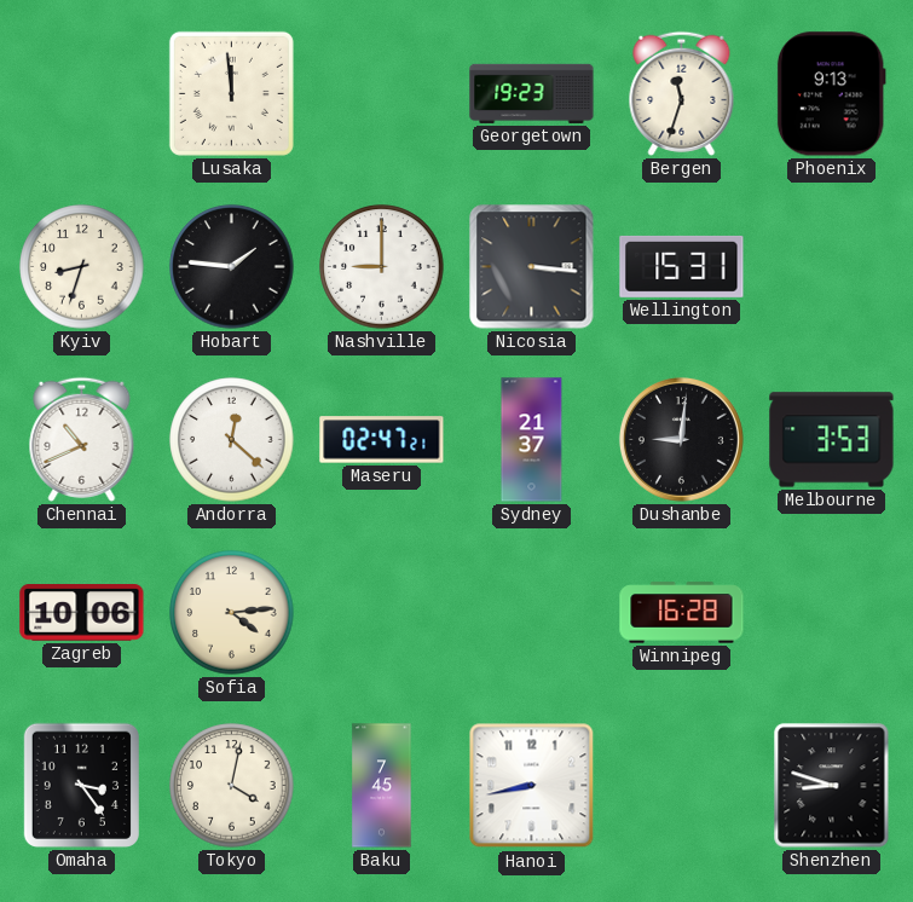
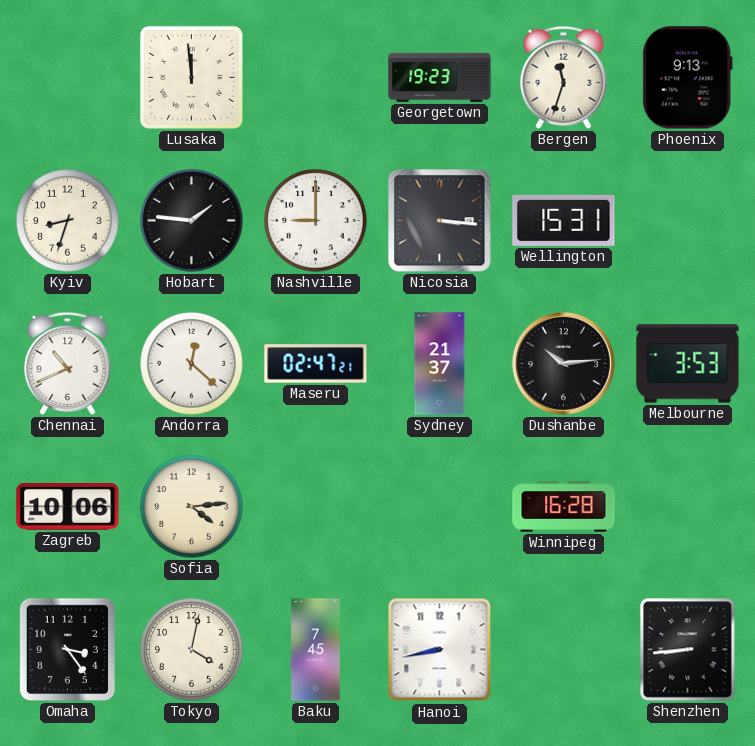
Dushanbe: 9:01 -> 10:14 (563, 363)
Shenzhen: 8:48 -> 8:44 (688, 650)
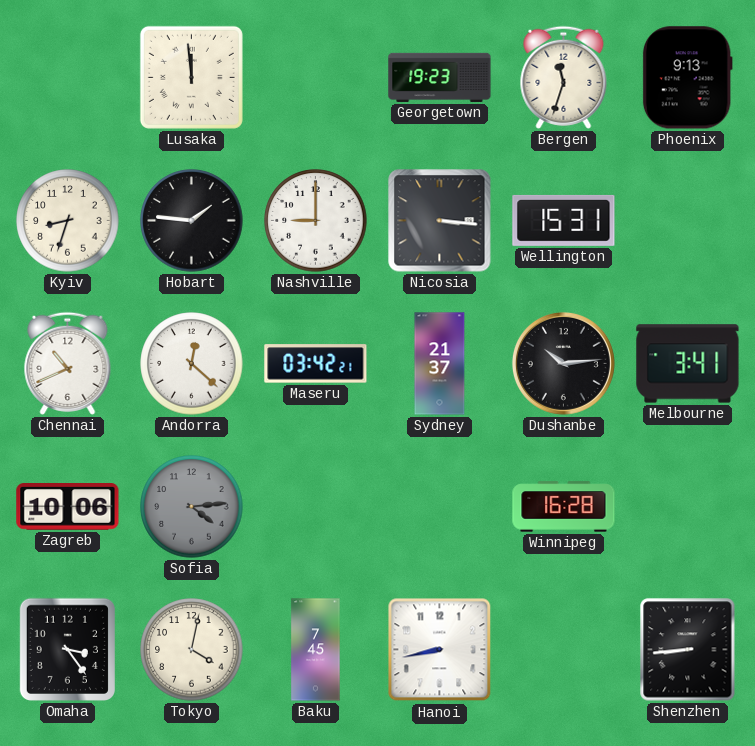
Maseru: 02:47 -> 03:42 (316, 364)
Melbourne: 3:53 -> 3:41 (688, 364)
Sofia dial: cream -> grey (192, 507)
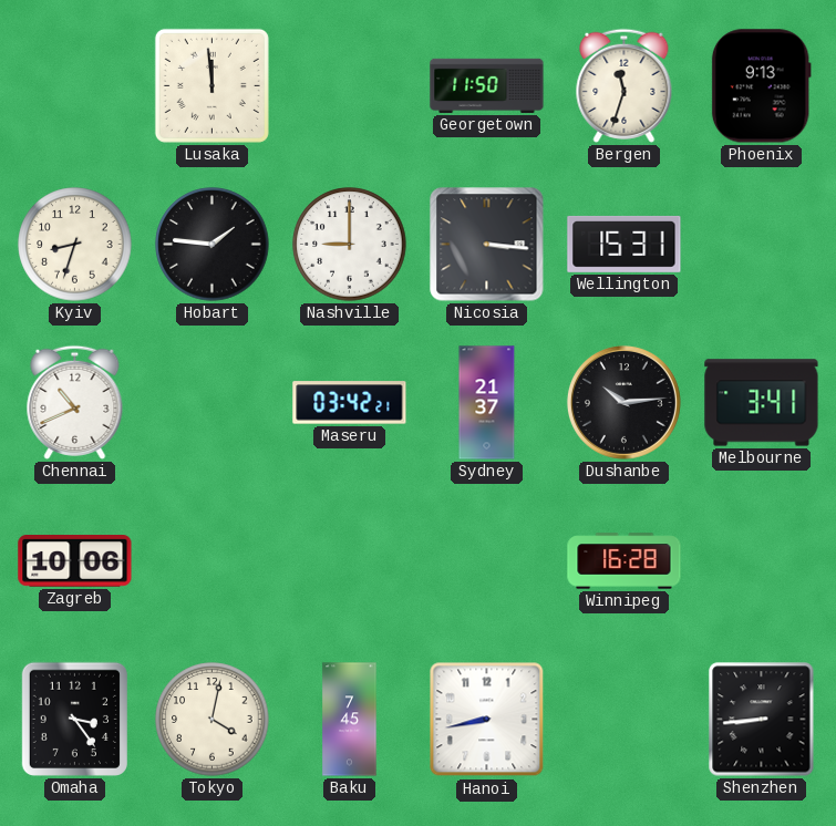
Georgetown: 19:23 -> 11:50 (487, 85)
Andorra: 12:22 -> none (192, 364)
Sofia: 4:14 -> none (192, 507)
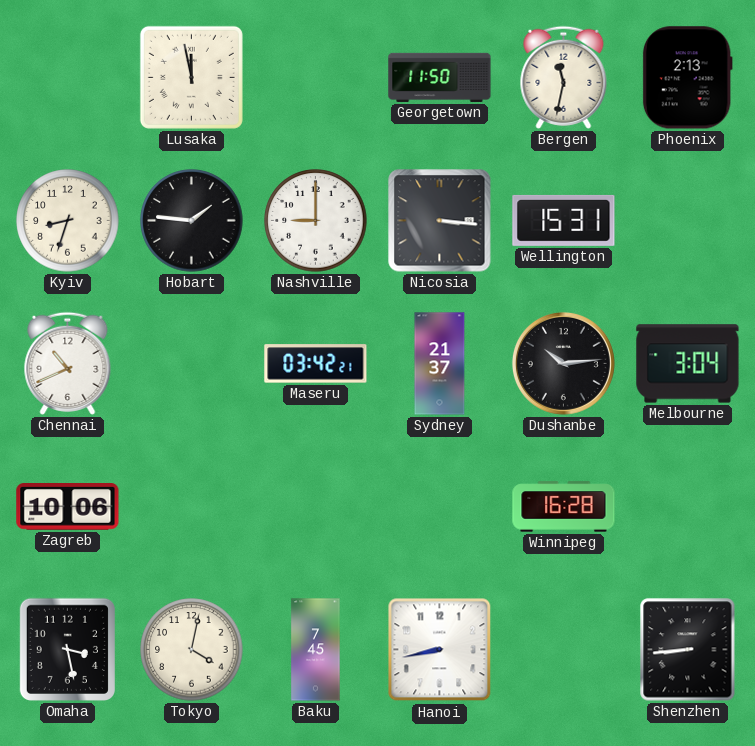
Lusaka: 11:59 -> 11:58 (191, 77)
Bergen: 11:33 -> 11:32 (564, 77)
Phoenix: 9:13 -> 2:13 (687, 78)
Melbourne: 3:41 -> 3:04 (688, 364)
Omaha: 3:24 -> 3:28 (67, 649)
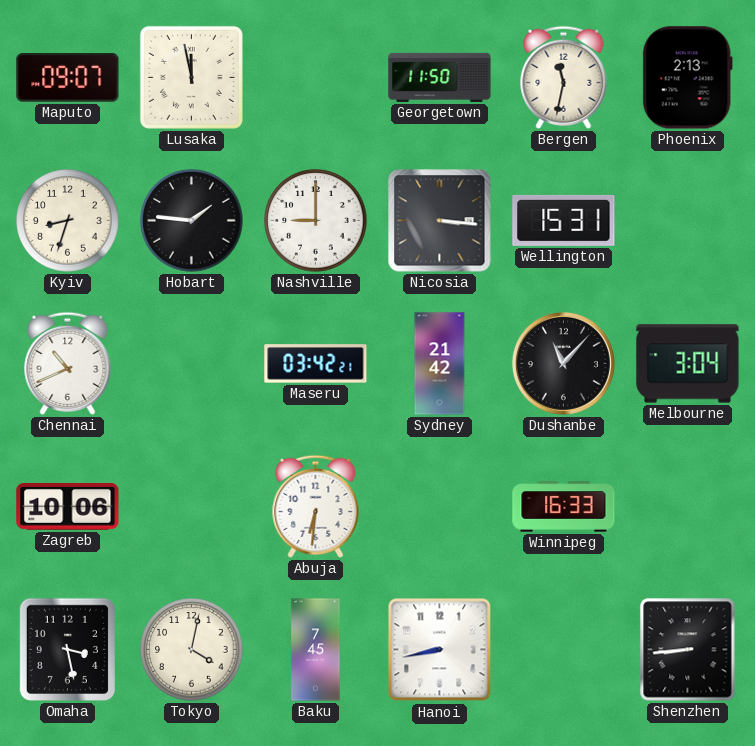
Maputo: none -> 09:07 (68, 78)
Sydney: 21:37 -> 21:42 (440, 364)
Dushanbe: 10:14 -> 11:07 (563, 363)
Abuja: none -> 6:31 (316, 506)
Winnipeg: 16:28 -> 16:33 (564, 507)
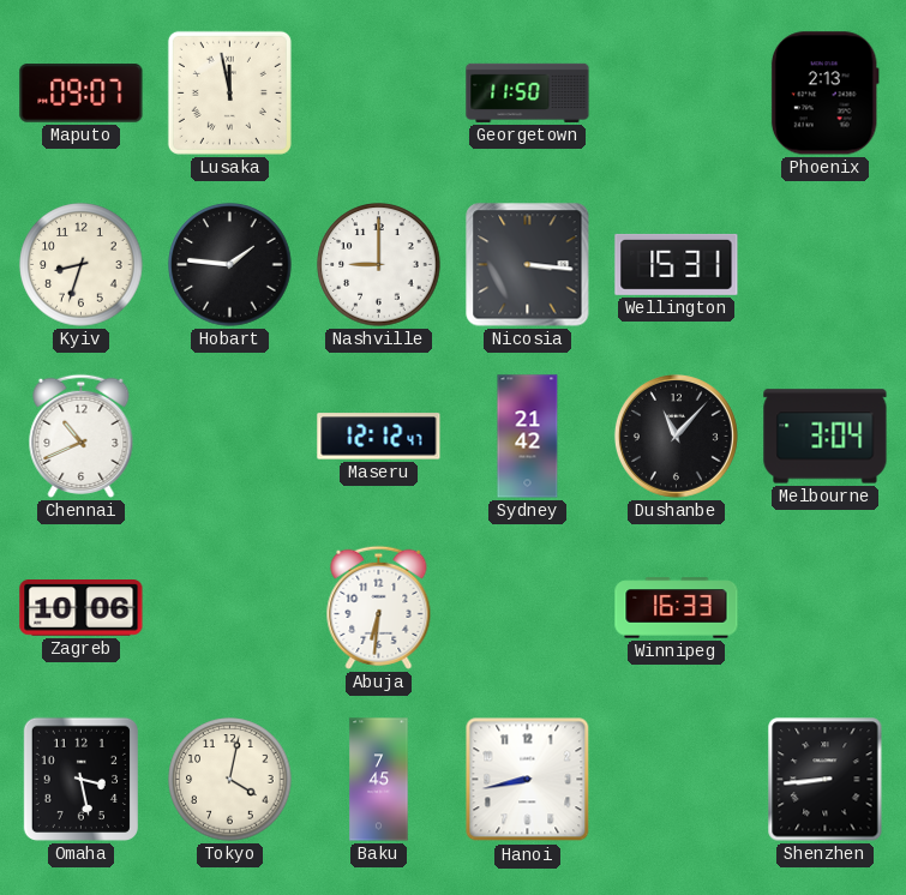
Bergen: 11:32 -> none (564, 77)
Maseru: 03:42 -> 12:12 (379, 437)
